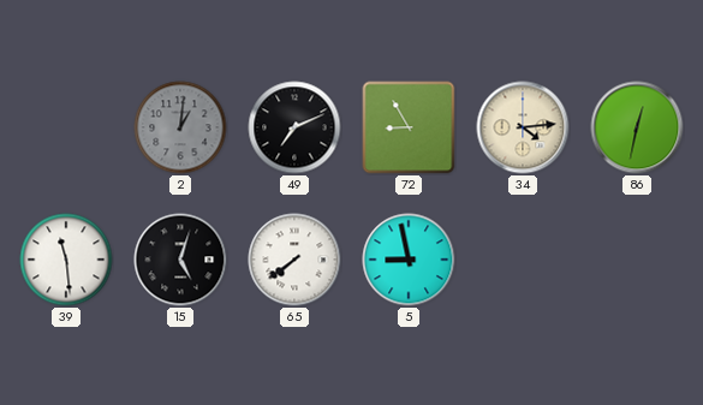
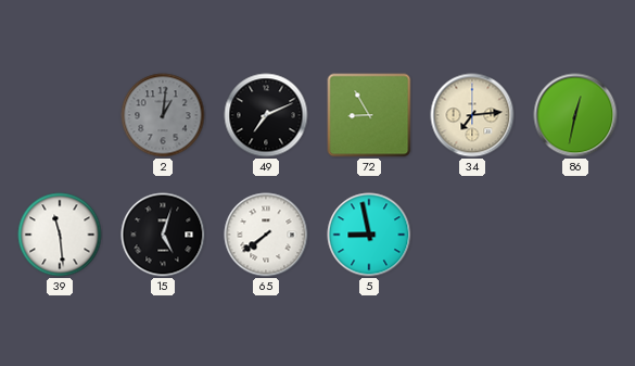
34: 4:14 -> 7:14 (472, 115)
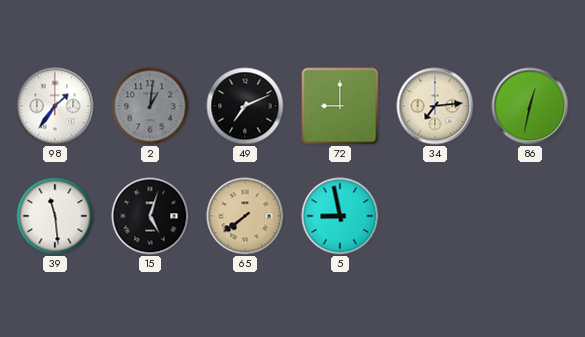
98: none -> 1:36 (55, 106)
72: 8:55 -> 9:00 (340, 106)
65 dial: white -> champagne (245, 216)
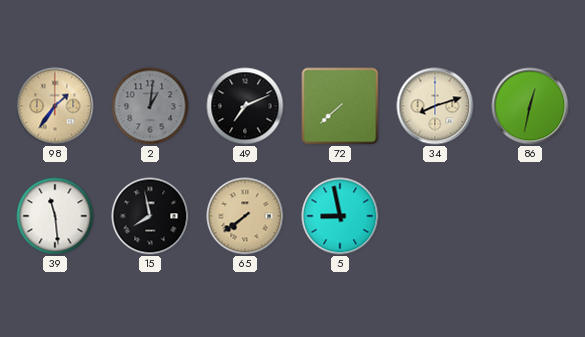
98 dial: white -> champagne (55, 106)
72: 9:00 -> 7:38 (340, 106)
34: 7:14 -> 8:12 (435, 106)
15: 5:03 -> 7:58 (150, 216)
